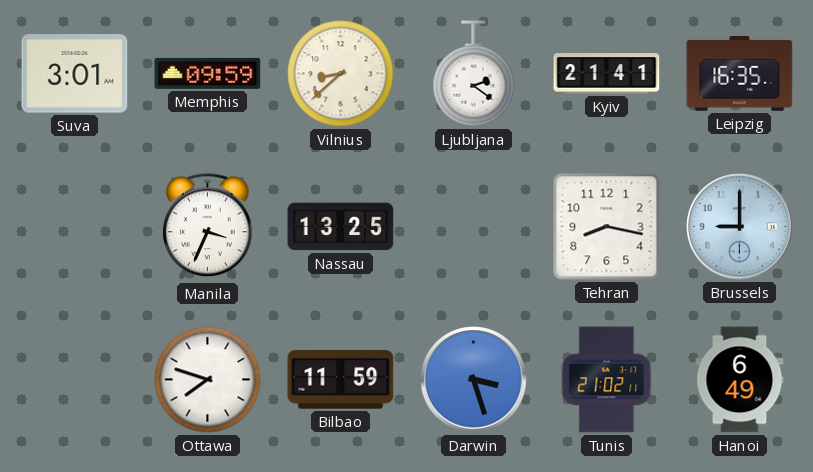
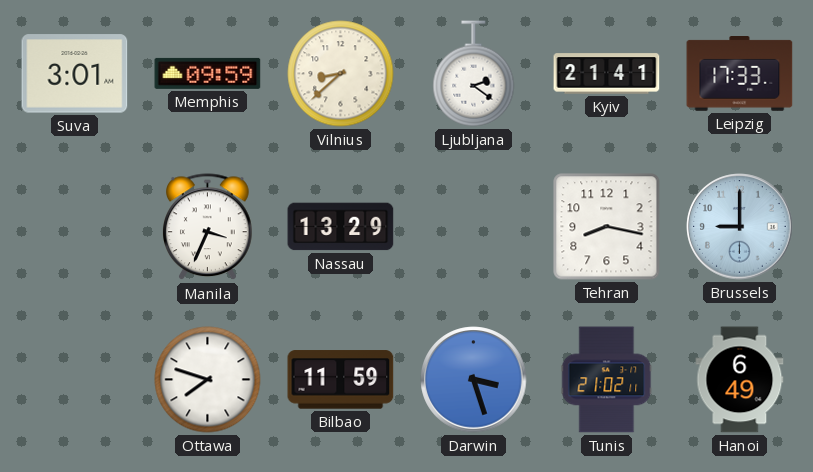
Leipzig: 16:35 -> 17:33 (740, 74)
Nassau: 13:25 -> 13:29 (341, 227)
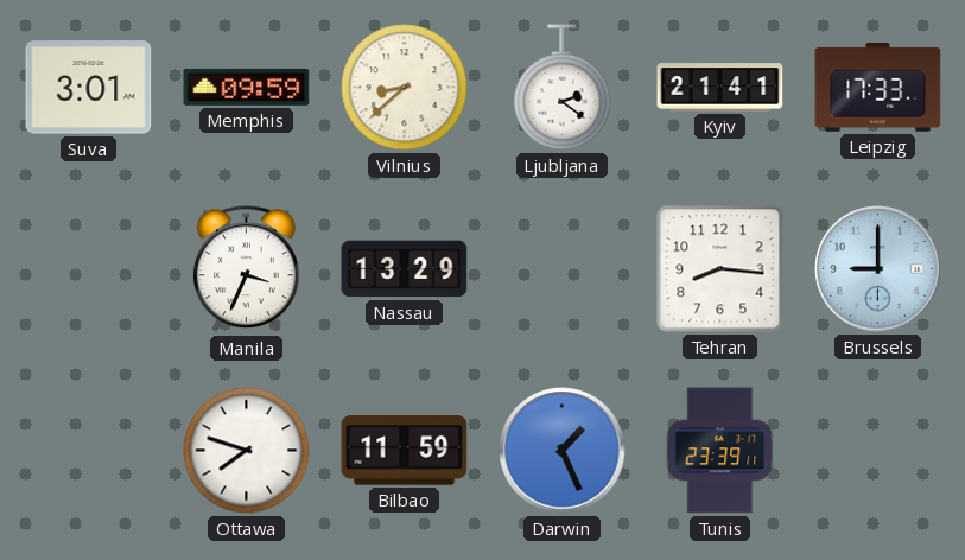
Tehran: 8:17 -> 8:16 (720, 269)
Darwin: 3:27 -> 1:26 (563, 451)
Tunis: 21:02 -> 23:39 (720, 451)
Hanoi: 6:49 -> none (740, 380)
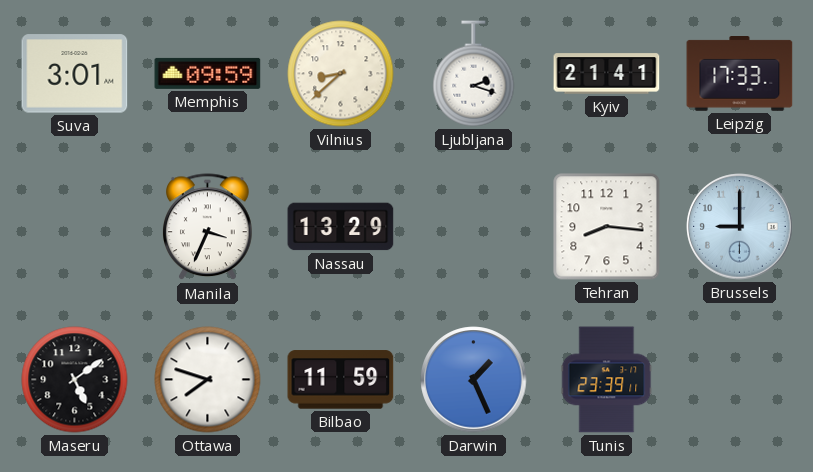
Ljubljana: 2:21 -> 2:18 (474, 74)
Maseru: none -> 5:09 (75, 380)
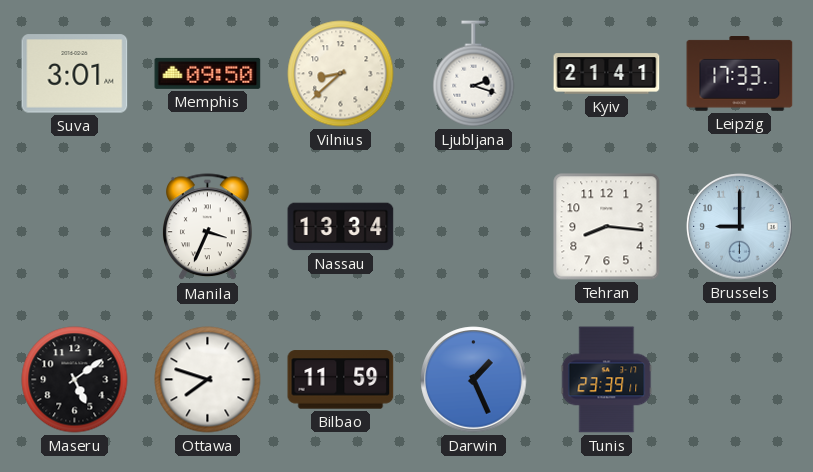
Memphis: 09:59 -> 09:50 (208, 73)
Nassau: 13:29 -> 13:34 (341, 227)
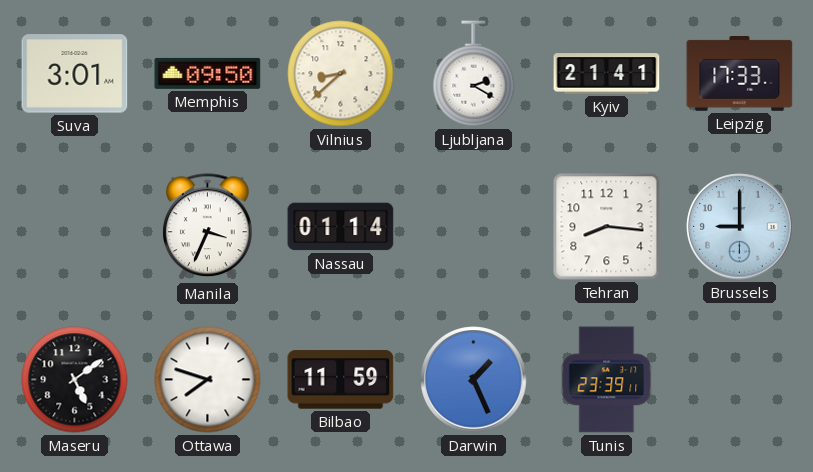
Ljubljana: 2:18 -> 2:20 (474, 74)
Nassau: 13:34 -> 01:14 (341, 227)
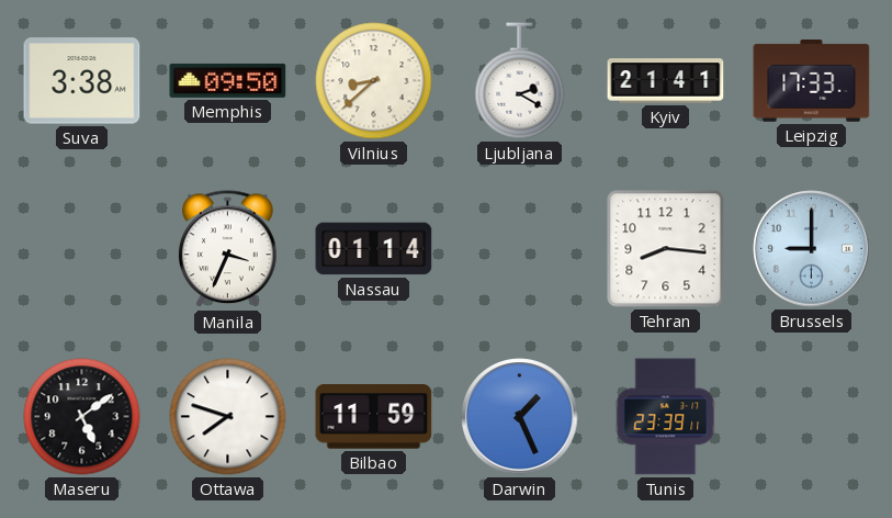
Suva: 3:01 -> 3:38 (82, 81)
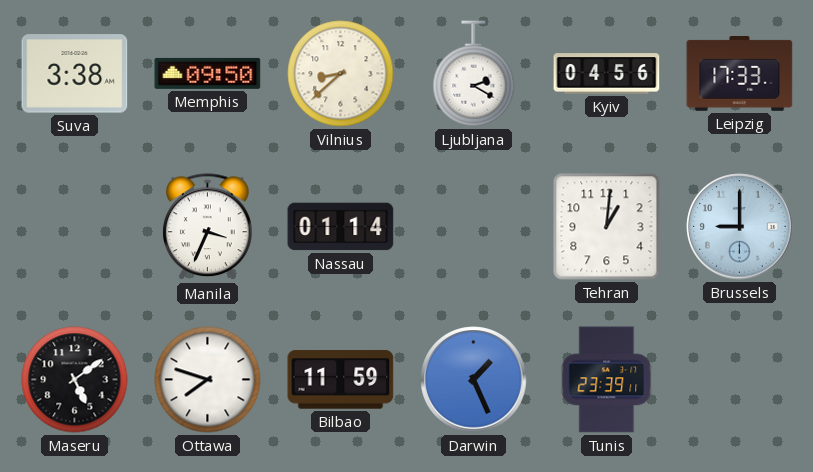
Kyiv: 21:41 -> 04:56 (607, 74)
Tehran: 8:16 -> 1:01 (607, 227)
